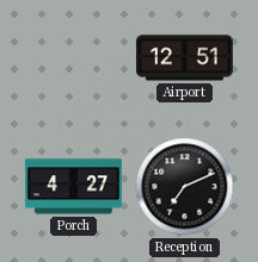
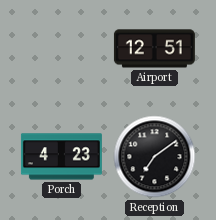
Porch: 4:27 -> 4:23 (61, 157)
Reception: 7:11 -> 7:09 (155, 157)
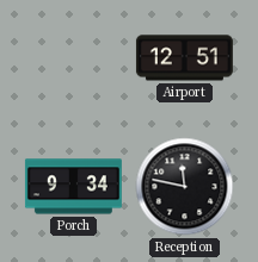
Porch: 4:23 -> 9:34 (73, 187)
Reception: 7:09 -> 11:47 (185, 187)
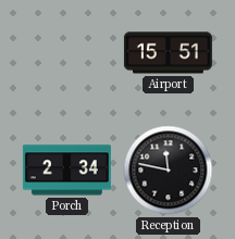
Airport: 12:51 -> 15:51 (168, 53)
Porch: 9:34 -> 2:34 (66, 171)
